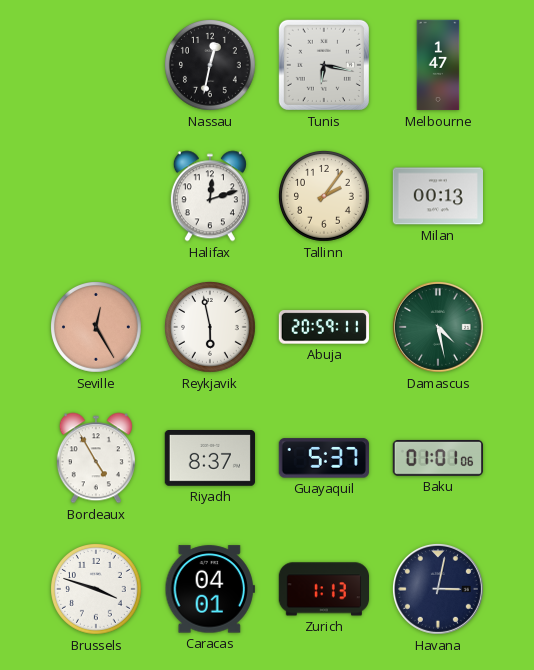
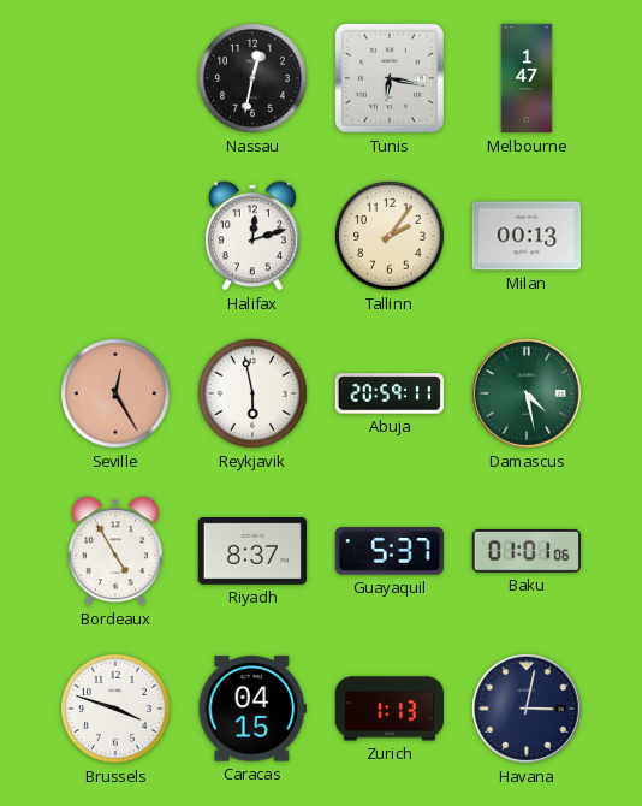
Caracas: 04:01 -> 04:15 (252, 709)
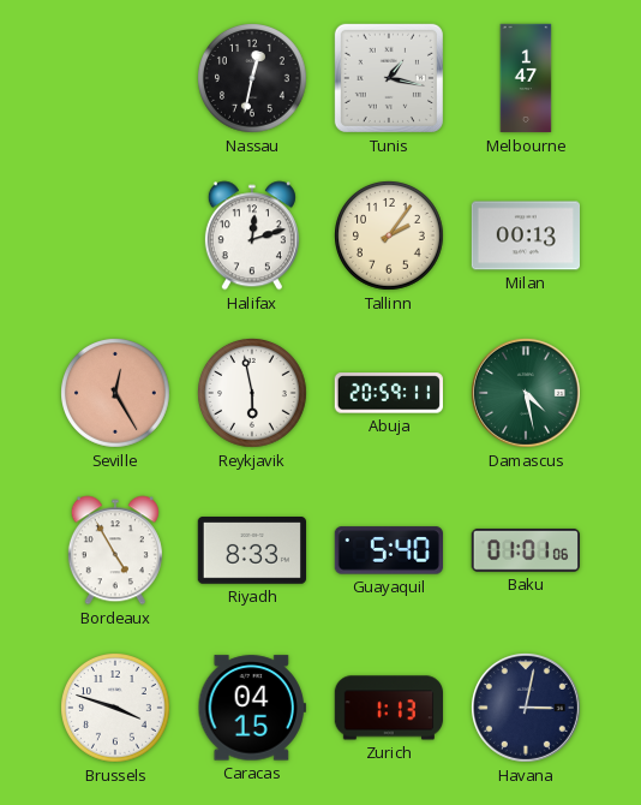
Tunis: 6:17 -> 1:17 (389, 78)
Riyadh: 8:37 -> 8:33 (251, 551)
Guayaquil: 5:37 -> 5:40 (389, 550)
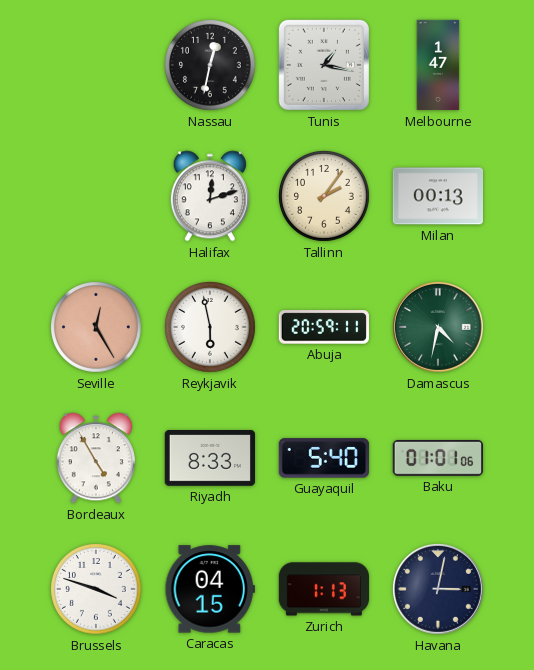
Damascus: 4:28 -> 4:32 (438, 327)
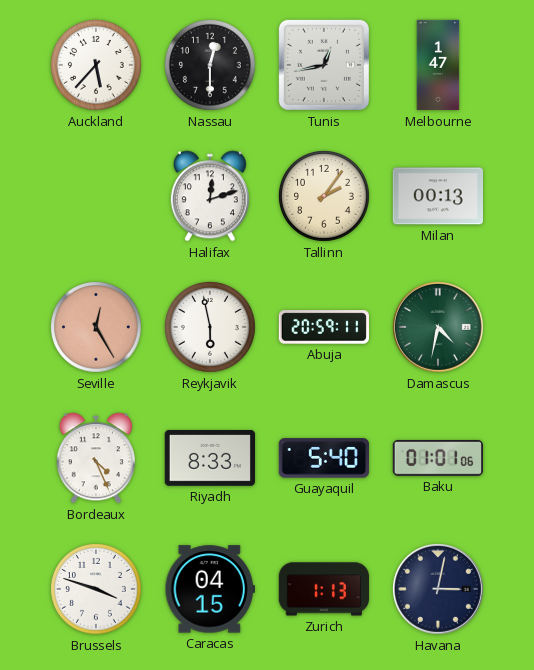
Auckland: none -> 5:37 (97, 66)
Nassau: 12:32 -> 12:30 (211, 66)
Tunis: 1:17 -> 12:43 (324, 65)
Bordeaux: 4:55 -> 4:26 (96, 458)
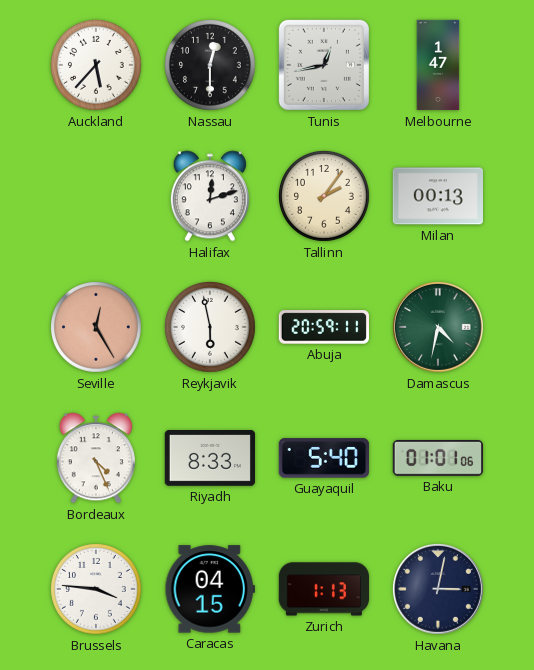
Brussels: 3:48 -> 3:46 (97, 590)
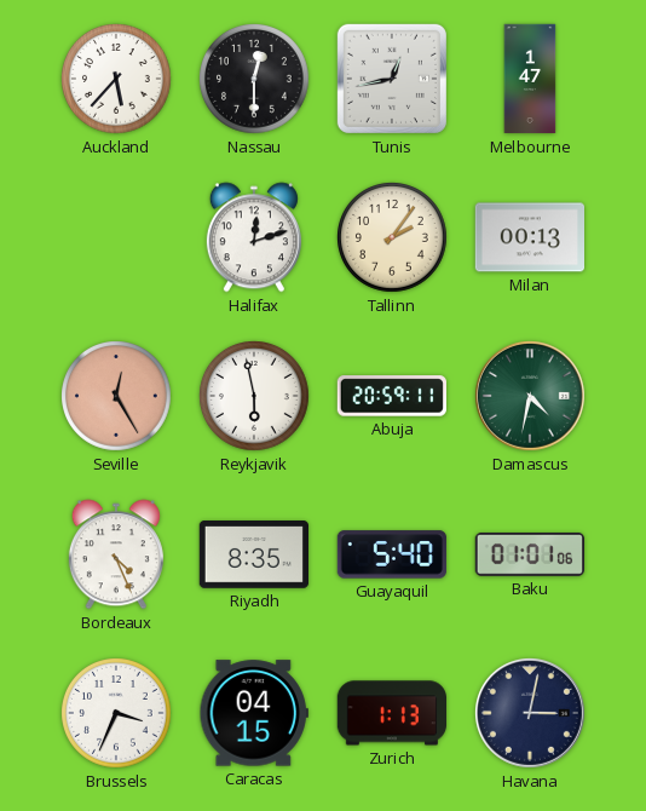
Riyadh: 8:33 -> 8:35 (253, 556)
Brussels: 3:46 -> 3:34 (117, 714)
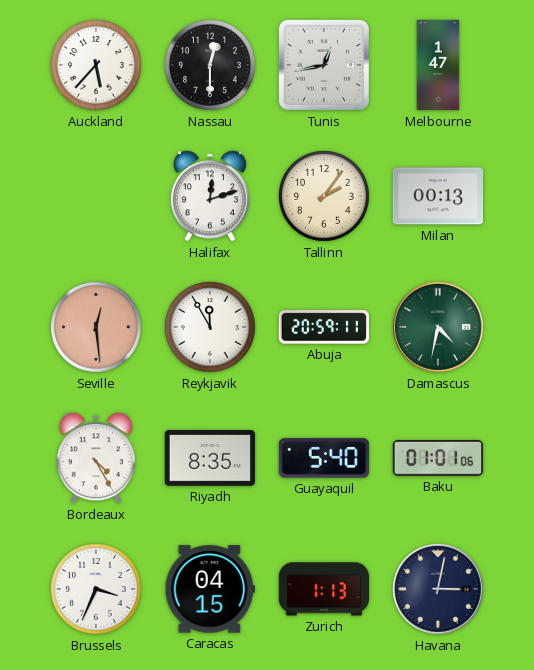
Seville: 12:25 -> 12:29 (97, 328)
Reykjavik: 5:58 -> 11:55 (211, 328)
Bordeaux: 4:26 -> 4:25 (96, 458)
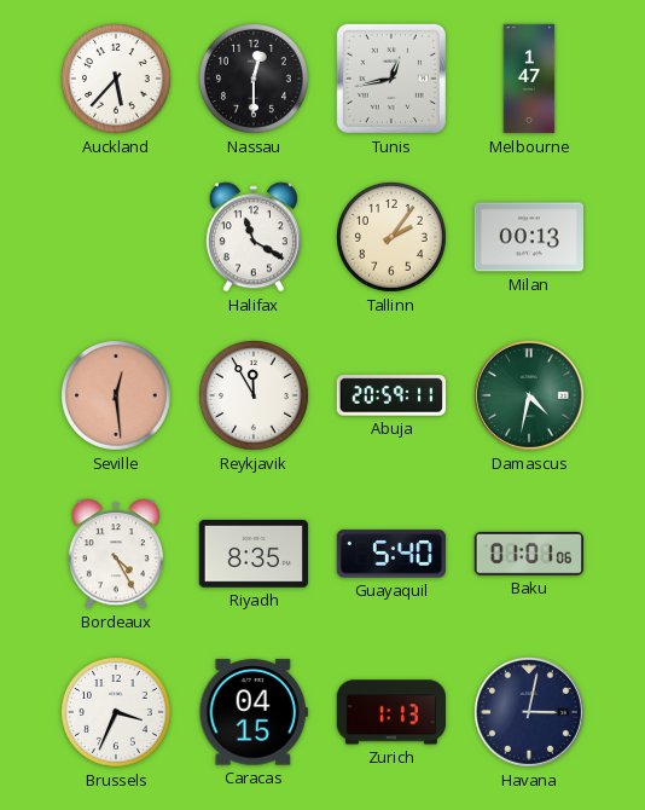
Halifax: 12:12 -> 11:20 (254, 237)
